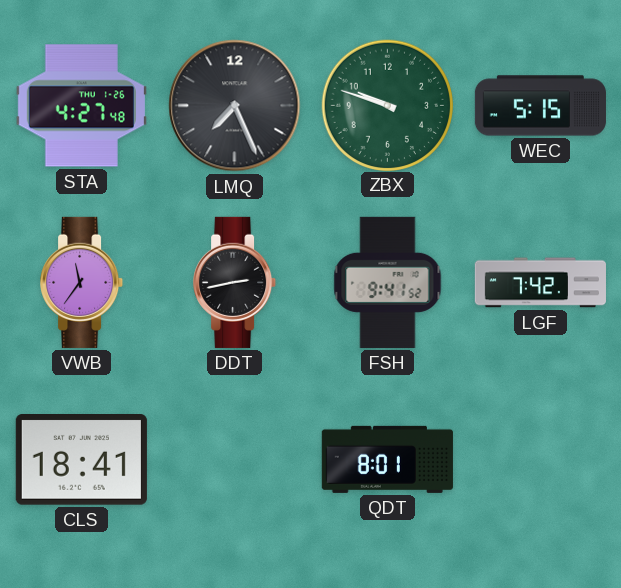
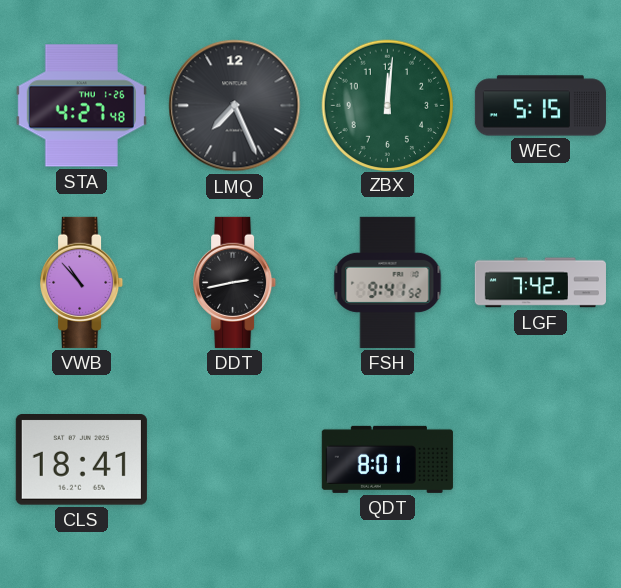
ZBX: 9:48 -> 12:01 (387, 105)
VWB: 11:36 -> 10:53 (82, 282)
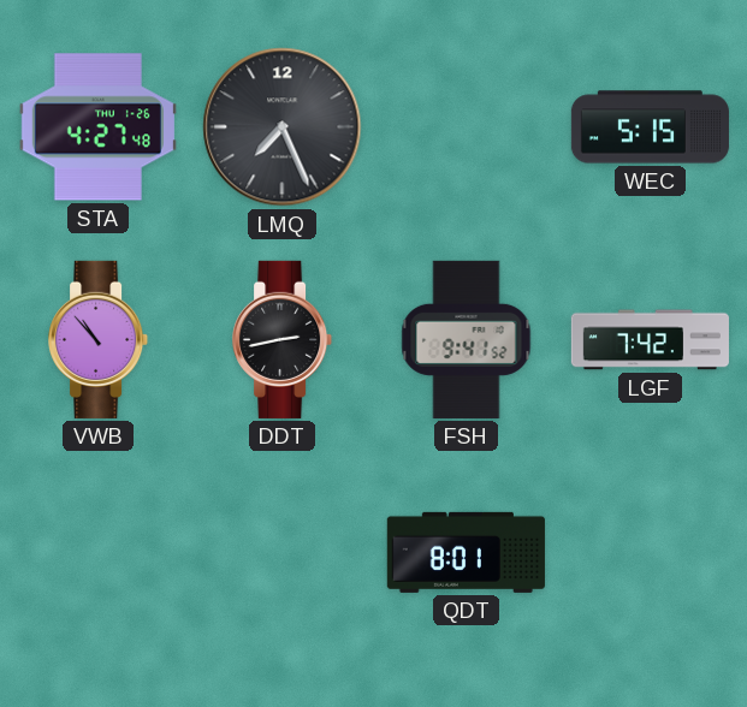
ZBX: 12:01 -> none (387, 105)
CLS: 18:41 -> none (81, 460)
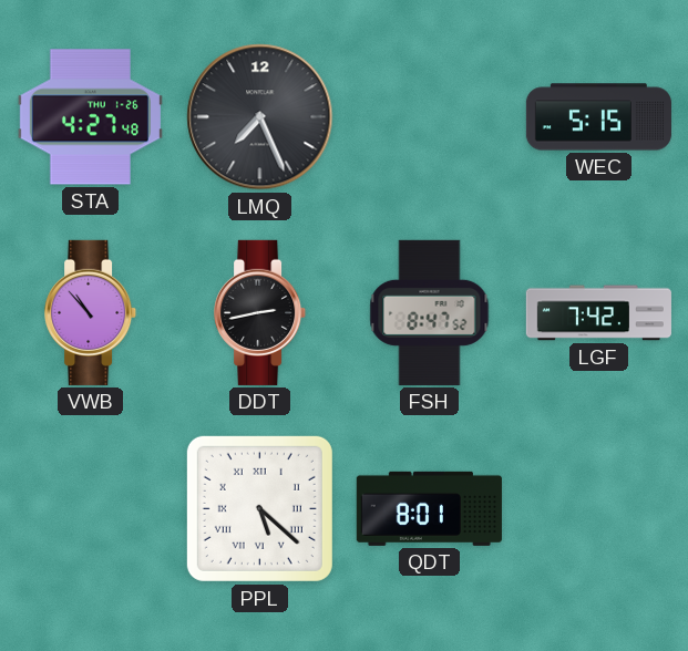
FSH: 9:41 -> 8:47 (430, 312)
PPL: none -> 5:22 (259, 508)
